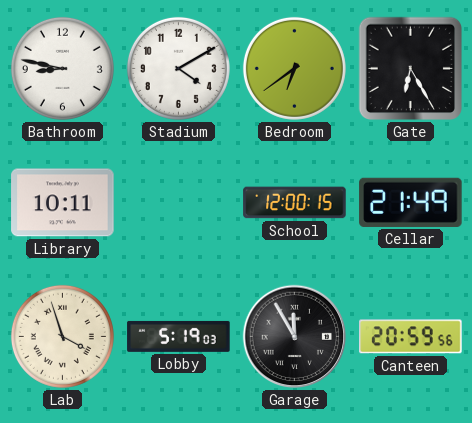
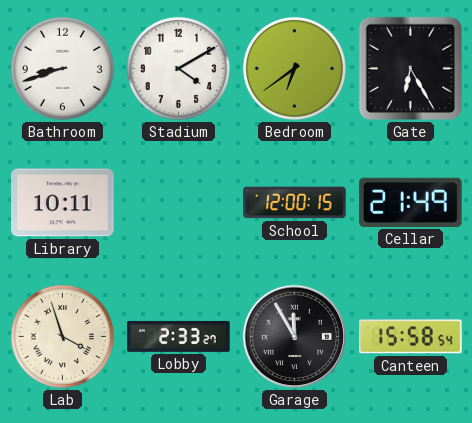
Bathroom: 8:47 -> 8:42 (62, 68)
Lobby: 5:19 -> 2:33 (179, 336)
Canteen: 20:59 -> 15:58 (411, 337)
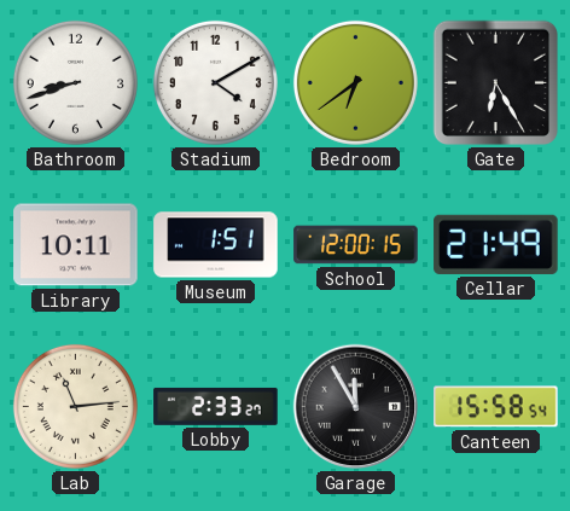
Museum: none -> 1:51 (216, 245)
Lab: 3:57 -> 11:14 (75, 406)
